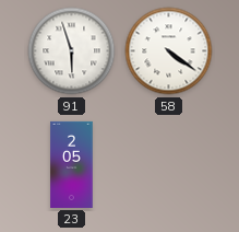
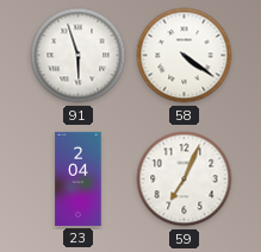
23: 2:05 -> 2:04 (79, 178)
59: none -> 7:04 (185, 179)
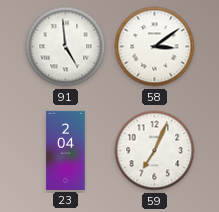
91: 5:57 -> 4:59 (66, 47)
58: 4:21 -> 3:09 (155, 47)
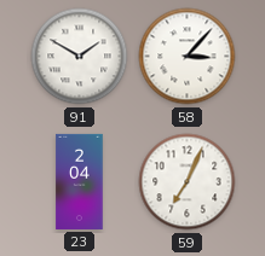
91: 4:59 -> 1:50 (80, 57)
58: 3:09 -> 3:07 (188, 57)
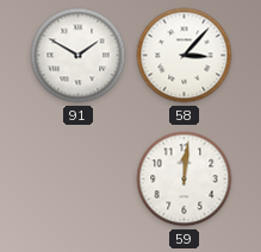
23: 2:04 -> none (80, 181)
59: 7:04 -> 12:01 (185, 179)
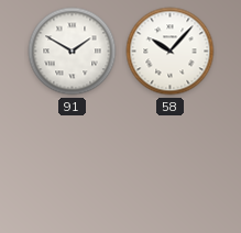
58: 3:07 -> 10:07 (171, 52)
59: 12:01 -> none (185, 179)
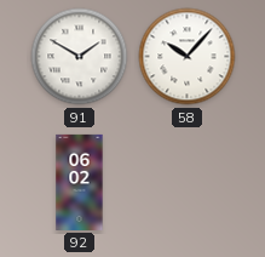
92: none -> 06:02 (80, 182)
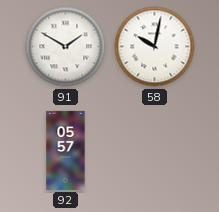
58: 10:07 -> 10:02 (155, 47)
92: 06:02 -> 05:57 (66, 150)
